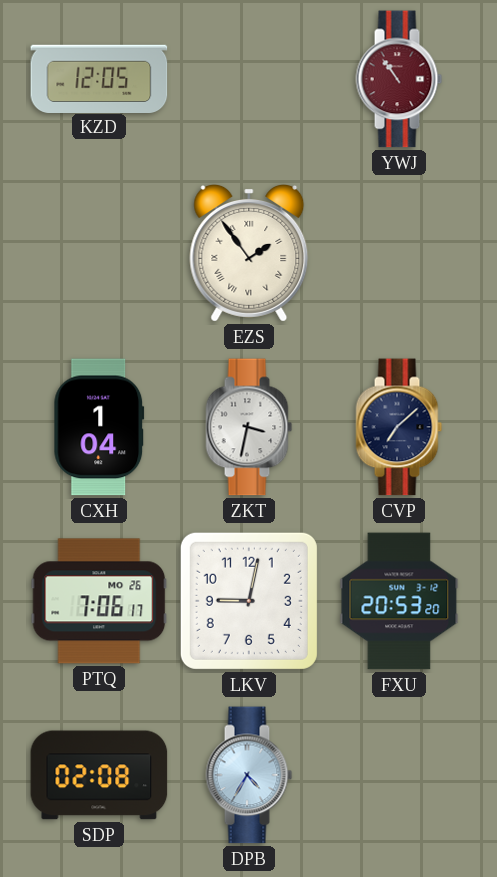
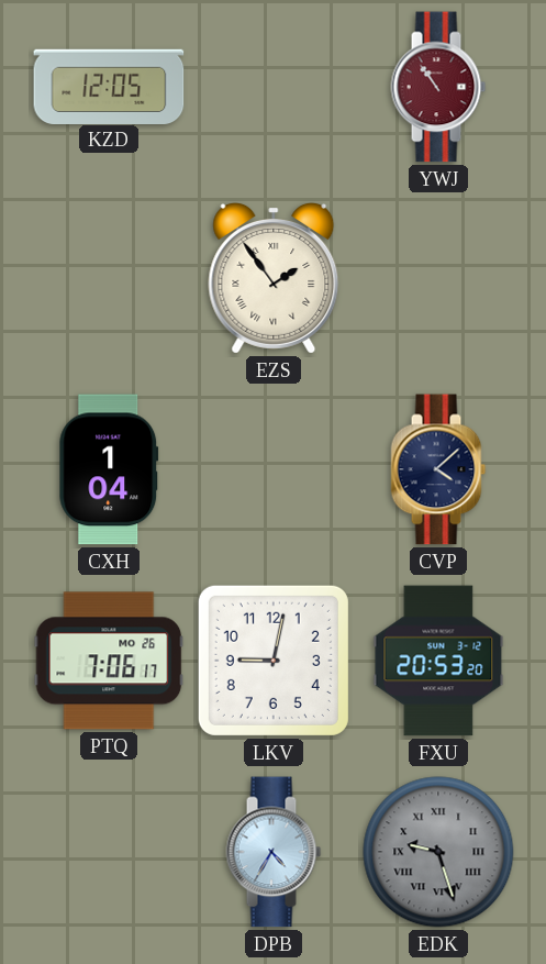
ZKT: 3:32 -> none (249, 427)
CVP: 7:08 -> 4:08 (438, 469)
SDP: 02:08 -> none (99, 775)
EDK: none -> 9:27 (438, 852)
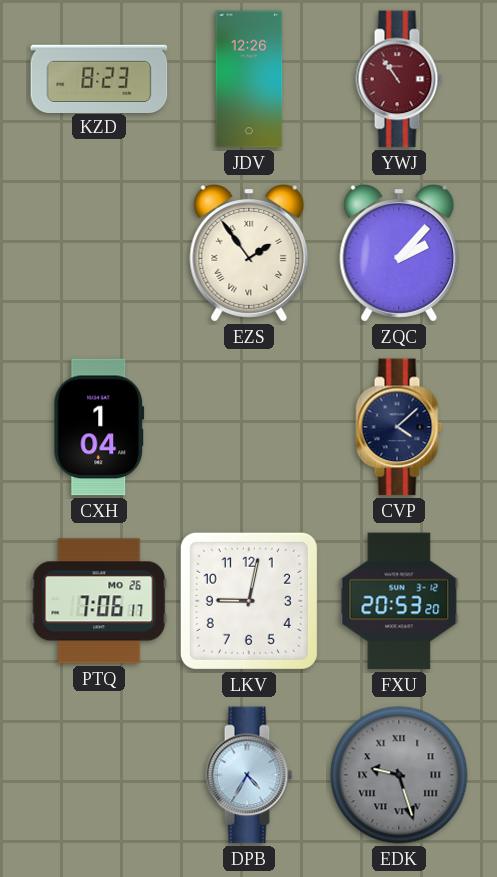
KZD: 12:05 -> 8:23 (99, 78)
JDV: none -> 12:26 (249, 79)
ZQC: none -> 2:07 (399, 254)
